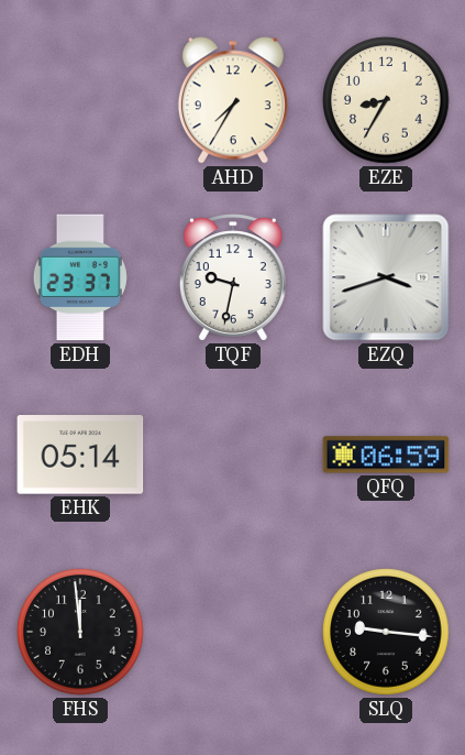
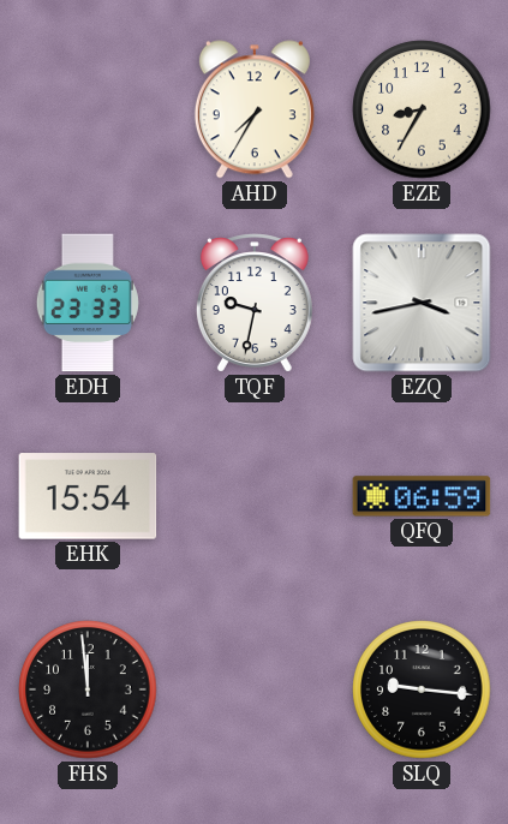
EDH: 23:37 -> 23:33 (88, 303)
EZQ: 3:42 -> 3:43 (422, 303)
EHK: 05:14 -> 15:54 (88, 496)
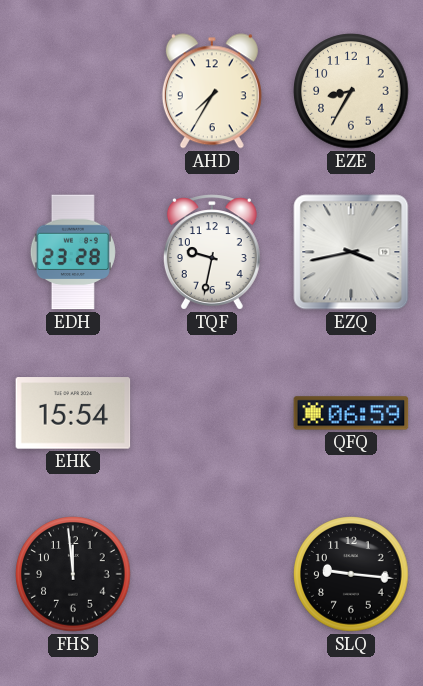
EDH: 23:33 -> 23:28 (73, 252)
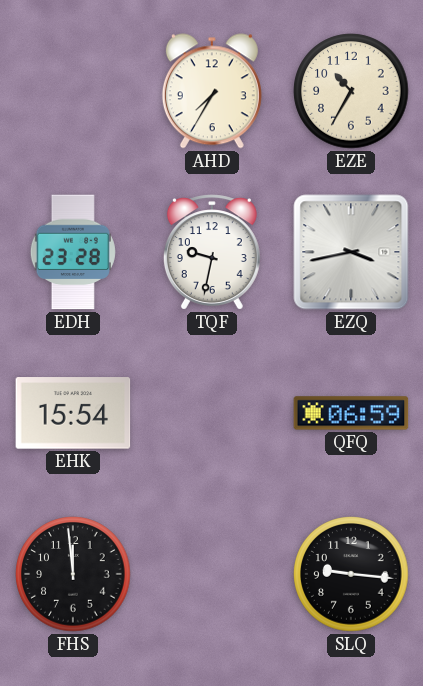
EZE: 8:35 -> 10:35 (351, 91)
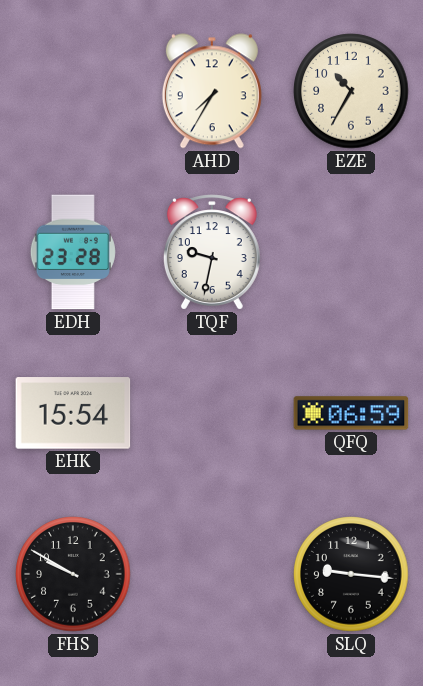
EZQ: 3:43 -> none (351, 252)
FHS: 11:59 -> 9:50 (73, 574)
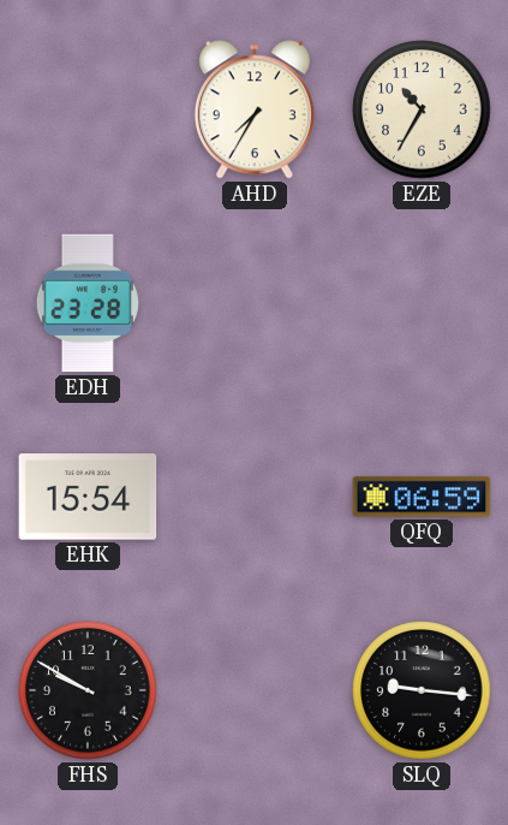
TQF: 9:32 -> none (212, 252)
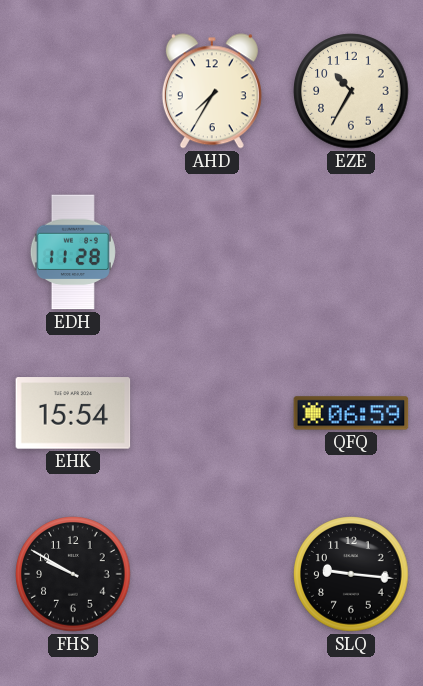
EDH: 23:28 -> 11:28 (73, 252)
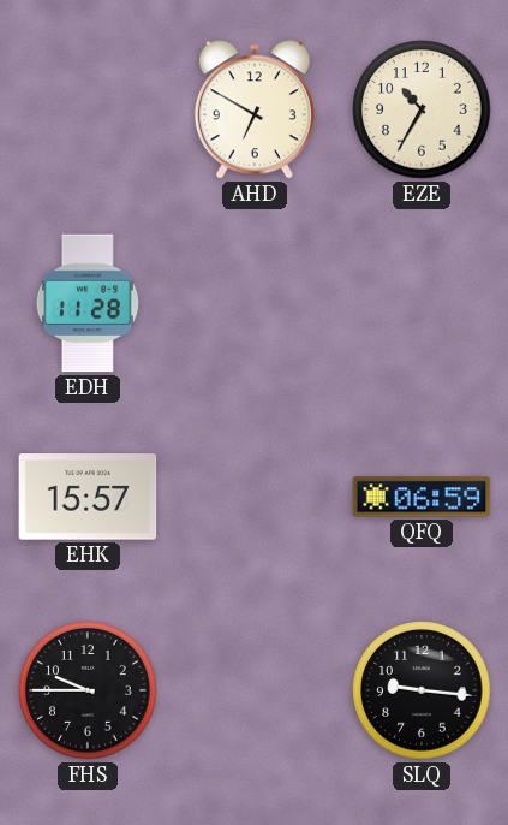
AHD: 7:35 -> 6:50 (255, 109)
EHK: 15:54 -> 15:57 (88, 497)
FHS: 9:50 -> 9:45 (88, 690)
